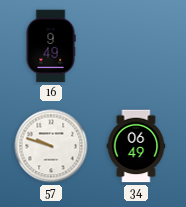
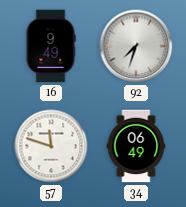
92: none -> 7:33 (136, 46)
57: 9:48 -> 11:48 (51, 146)
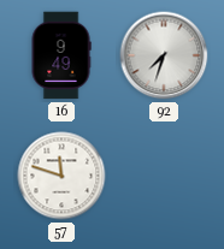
34: 06:49 -> none (136, 146)
